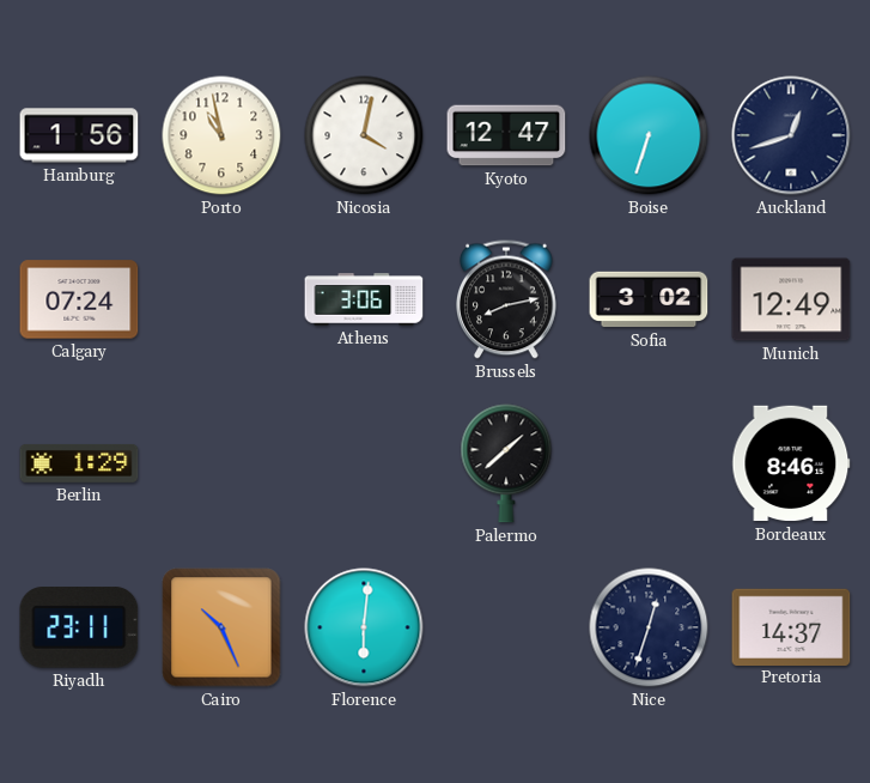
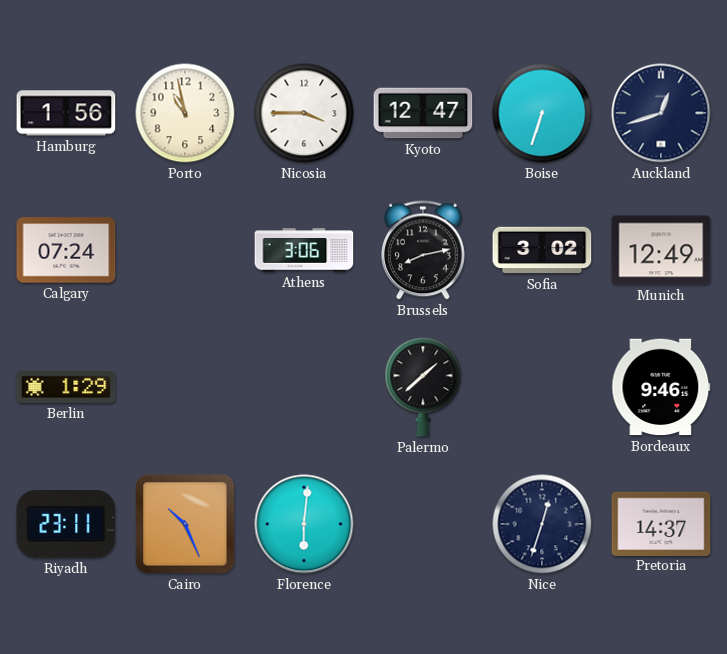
Nicosia: 4:02 -> 3:45 (304, 113)
Bordeaux: 8:46 -> 9:46 (661, 387)
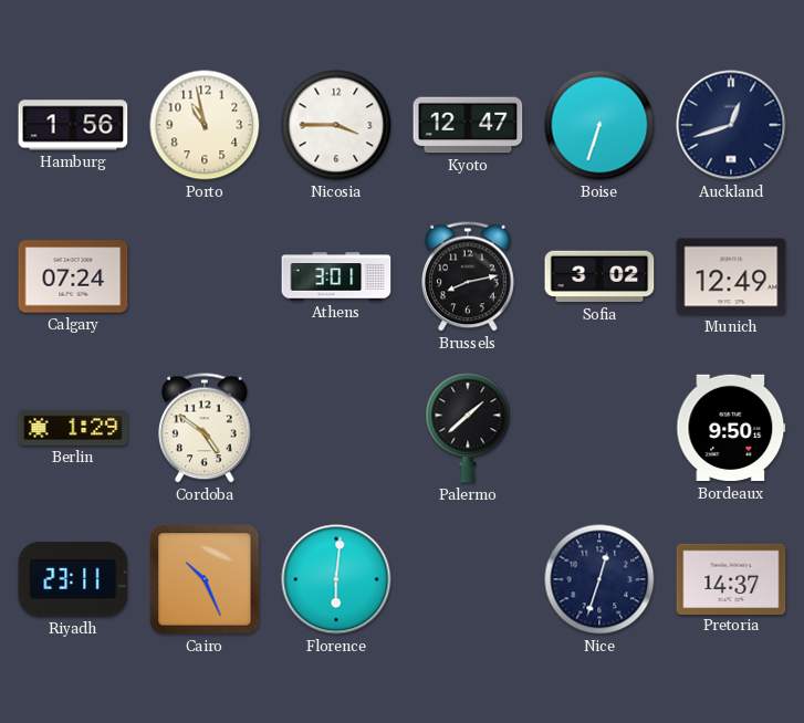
Athens: 3:06 -> 3:01 (336, 276)
Cordoba: none -> 4:51 (206, 428)
Bordeaux: 9:46 -> 9:50 (731, 428)
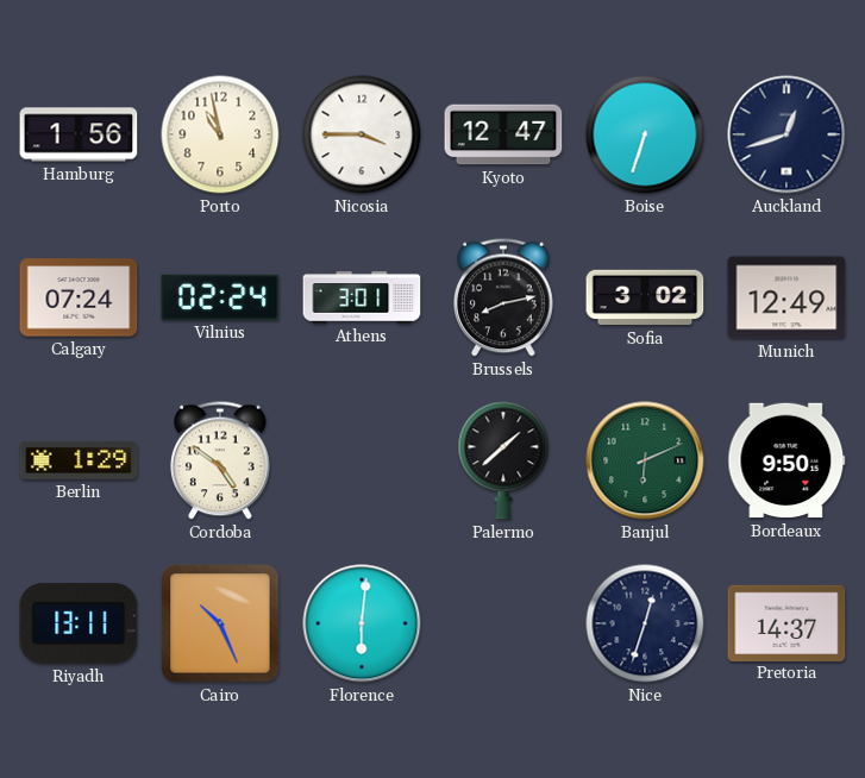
Vilnius: none -> 02:24 (220, 297)
Banjul: none -> 6:11 (645, 460)
Riyadh: 23:11 -> 13:11 (79, 623)
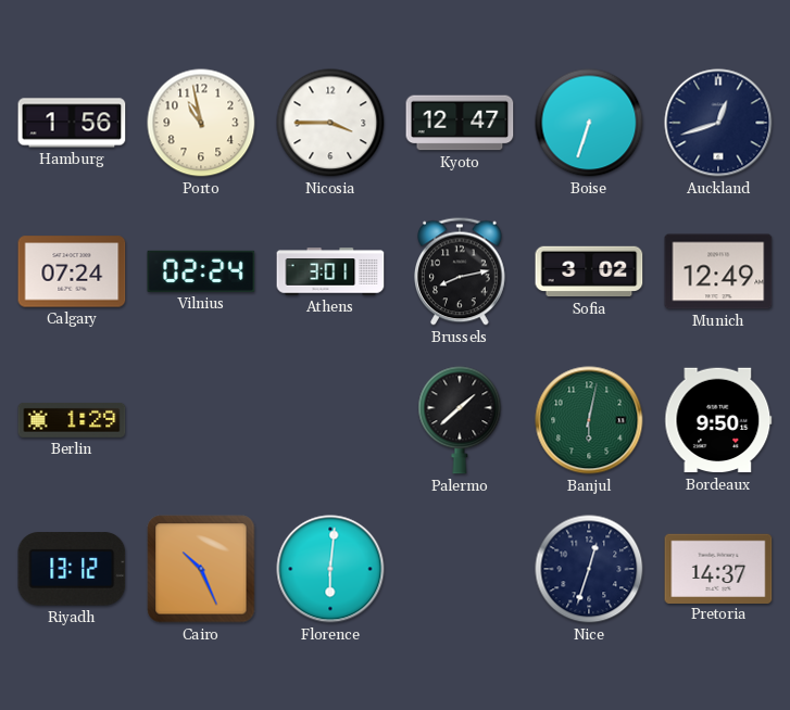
Cordoba: 4:51 -> none (221, 460)
Banjul: 6:11 -> 6:02 (589, 420)
Riyadh: 13:11 -> 13:12 (72, 569)
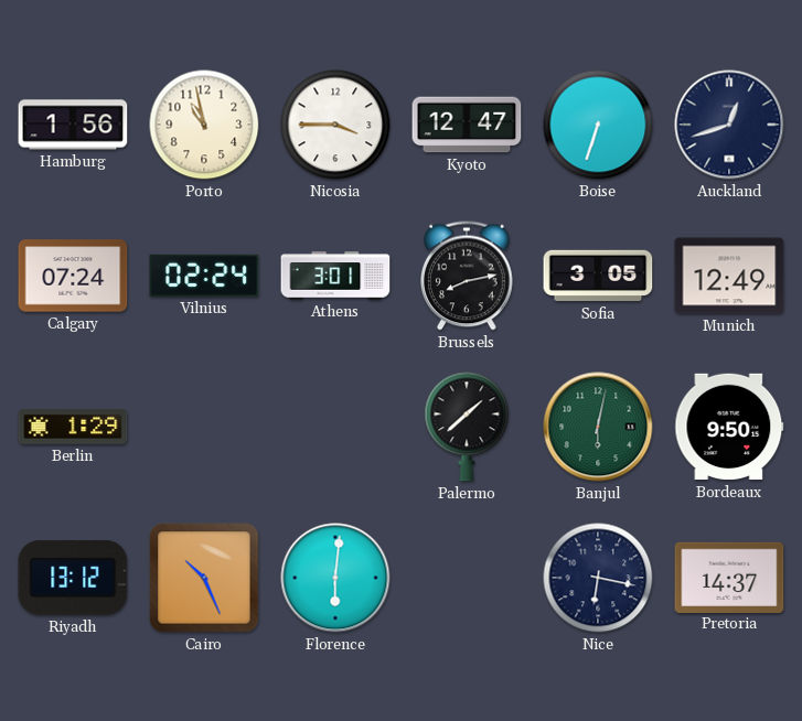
Sofia: 3:02 -> 3:05 (598, 276)
Nice: 12:33 -> 6:17 (598, 578)
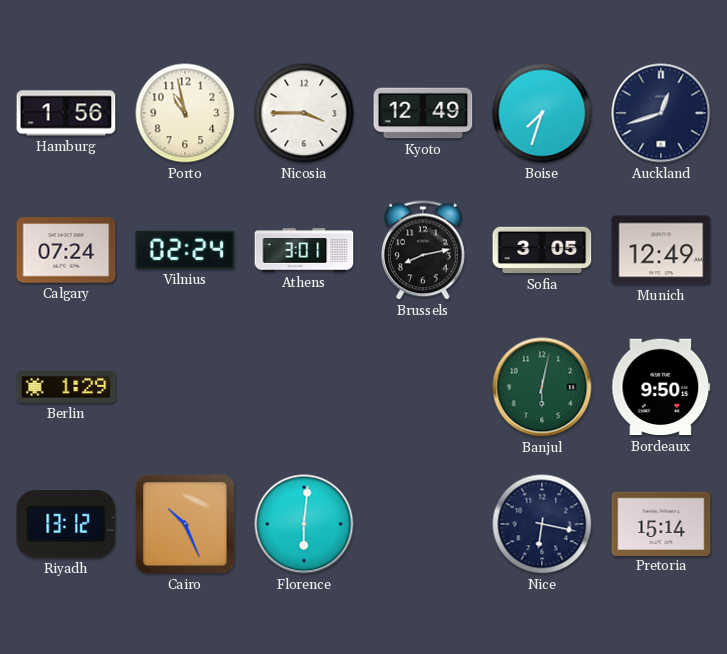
Kyoto: 12:47 -> 12:49 (423, 113)
Boise: 6:33 -> 7:33 (542, 113)
Palermo: 1:38 -> none (467, 427)
Pretoria: 14:37 -> 15:14 (661, 523)
